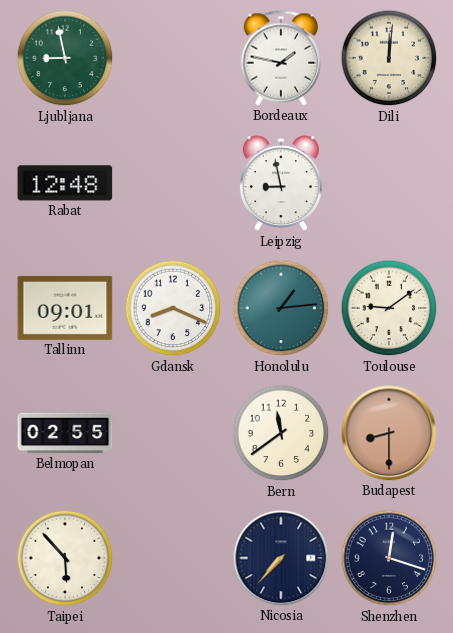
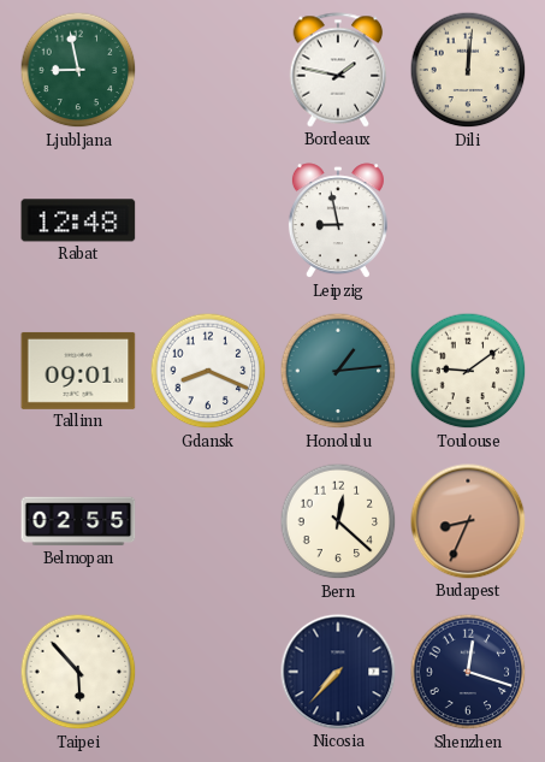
Bern: 11:39 -> 12:22 (338, 521)
Budapest: 8:30 -> 8:34 (468, 521)
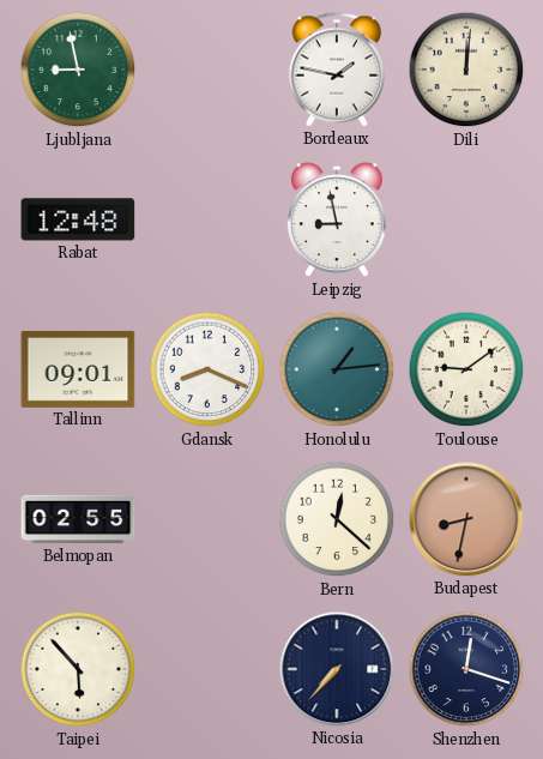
Budapest: 8:34 -> 8:32 (466, 519)
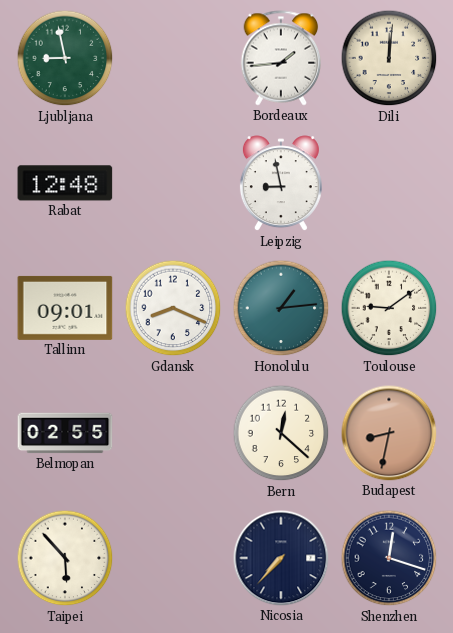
Bordeaux: 1:47 -> 1:44 (281, 58)
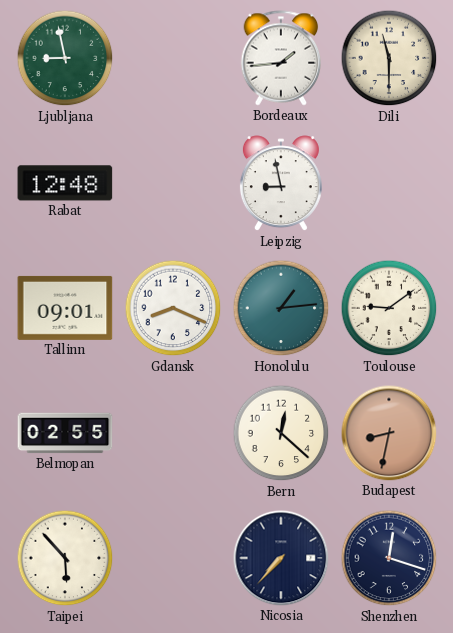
Dili: 12:01 -> 11:30 (389, 58)
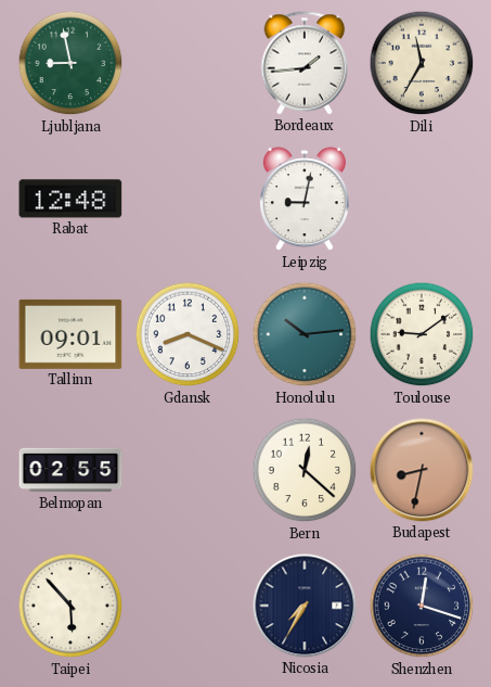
Dili: 11:30 -> 11:35 (422, 63)
Leipzig: 8:58 -> 9:02 (305, 200)
Honolulu: 1:14 -> 10:14 (305, 334)
Nicosia: 7:37 -> 7:35 (305, 606)
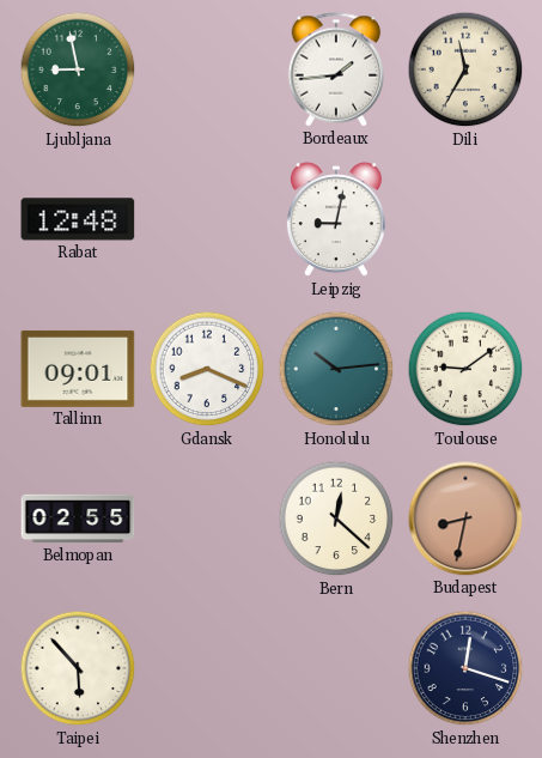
Nicosia: 7:35 -> none (305, 606)
